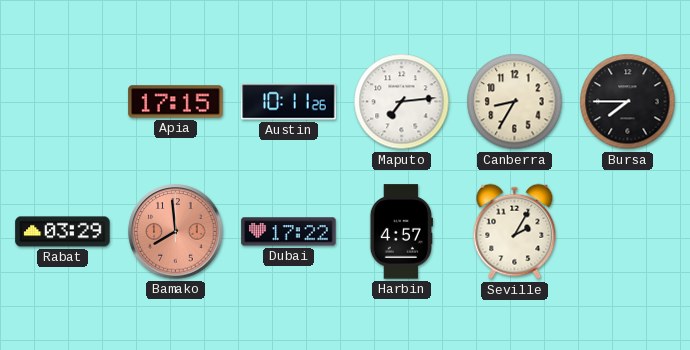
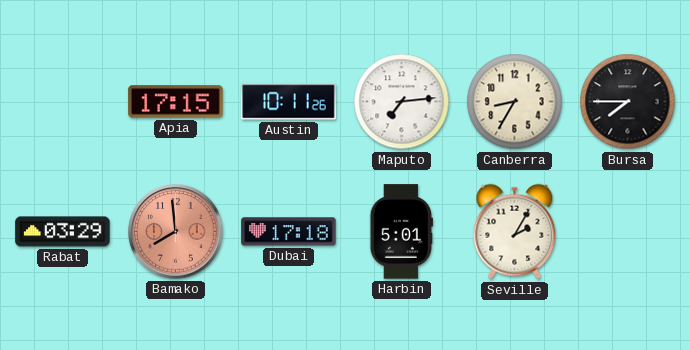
Dubai: 17:22 -> 17:18 (289, 232)
Harbin: 4:57 -> 5:01 (401, 232)
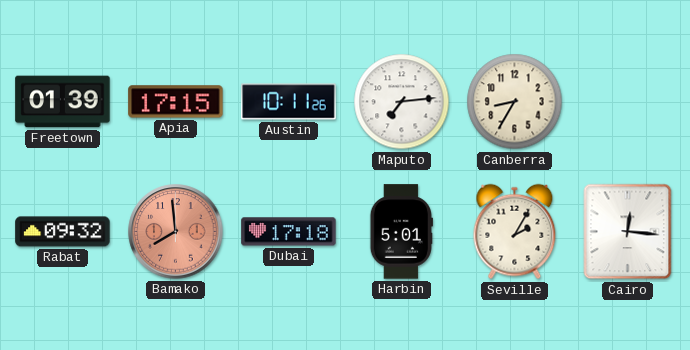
Freetown: none -> 01:39 (63, 102)
Bursa: 7:45 -> none (628, 102)
Rabat: 03:29 -> 09:32 (63, 232)
Cairo: none -> 12:16 (628, 232)
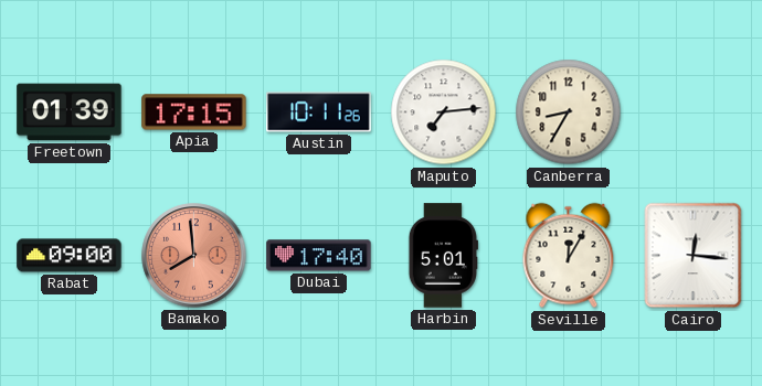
Rabat: 09:32 -> 09:00 (70, 256)
Dubai: 17:18 -> 17:40 (319, 256)
Seville: 2:05 -> 12:05 (569, 256)
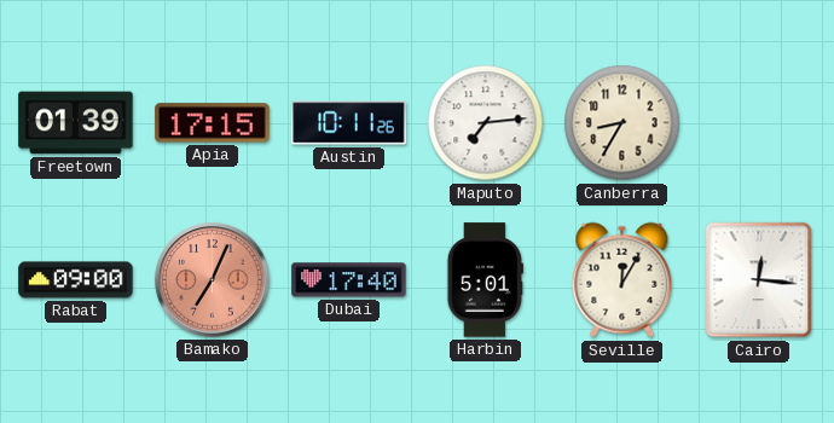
Bamako: 7:59 -> 7:04 (213, 280)
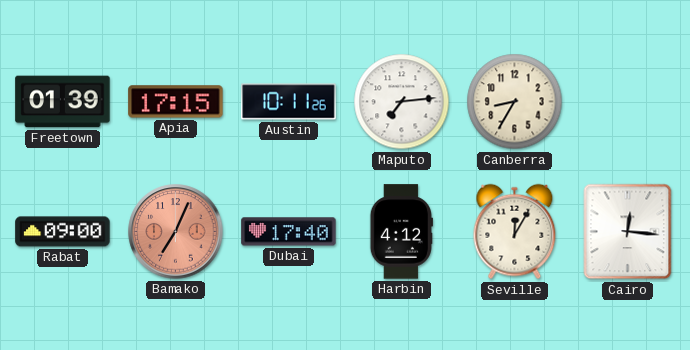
Harbin: 5:01 -> 4:12 (401, 232)
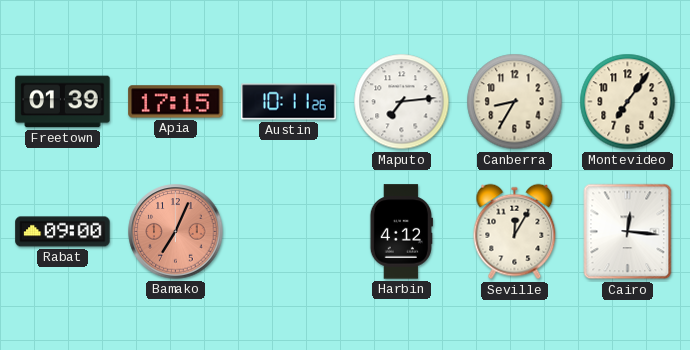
Montevideo: none -> 7:06 (628, 102)
Dubai: 17:40 -> none (289, 232)
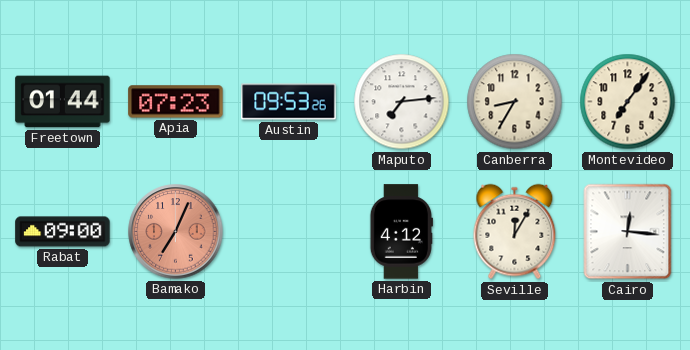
Freetown: 01:39 -> 01:44 (63, 102)
Apia: 17:15 -> 07:23 (176, 102)
Austin: 10:11 -> 09:53 (289, 102)
